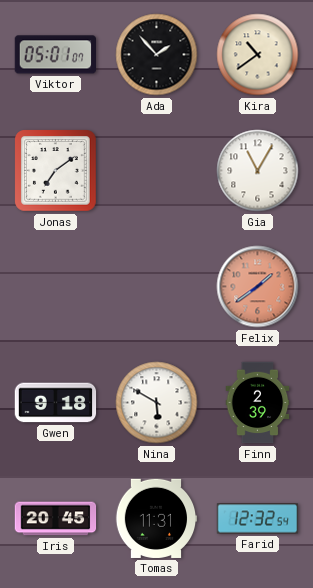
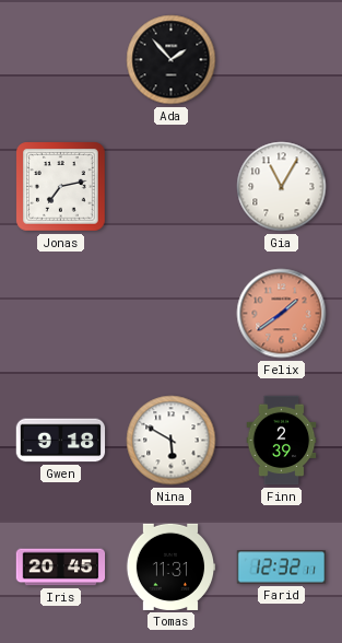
Viktor: 05:01 -> none (55, 55)
Kira: 10:39 -> none (258, 55)
Jonas: 7:09 -> 7:13 (61, 187)
Farid: 12:32:54 -> 12:32:11 (282, 568)
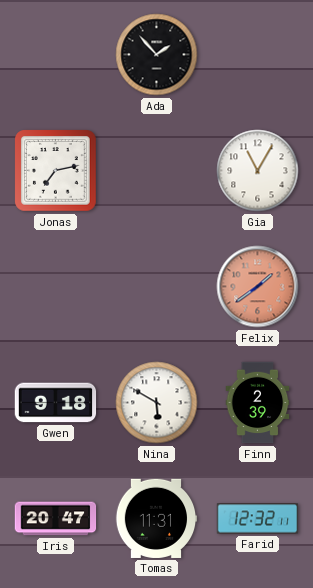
Iris: 20:45 -> 20:47 (56, 519)
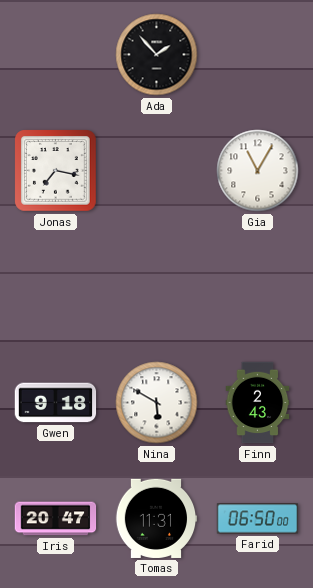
Jonas: 7:13 -> 7:17 (56, 171)
Felix: 1:39 -> none (258, 287)
Finn: 2:39 -> 2:43 (258, 403)
Farid: 12:32 -> 06:50 (258, 519)
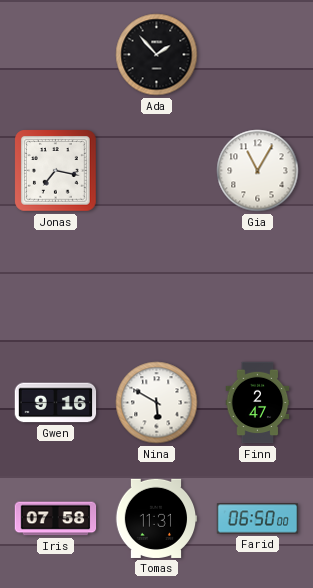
Gwen: 9:18 -> 9:16 (56, 403)
Finn: 2:43 -> 2:47 (258, 403)
Iris: 20:47 -> 07:58 (56, 519)
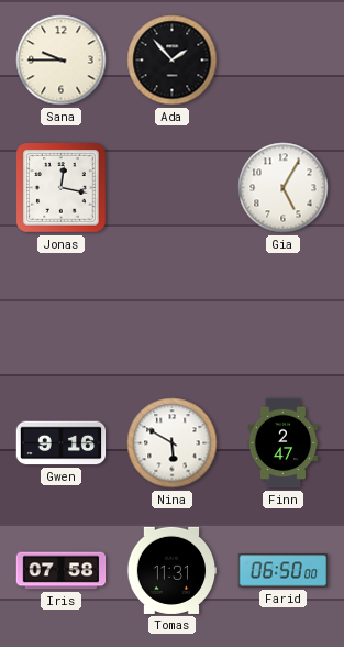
Sana: none -> 9:45 (62, 61)
Jonas: 7:17 -> 12:17 (62, 188)
Gia: 11:05 -> 5:05 (284, 188)
